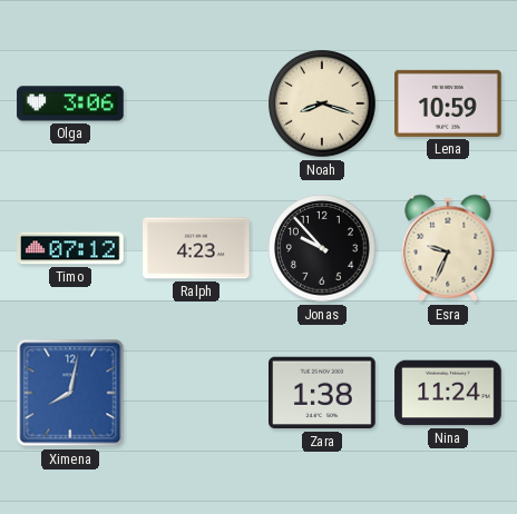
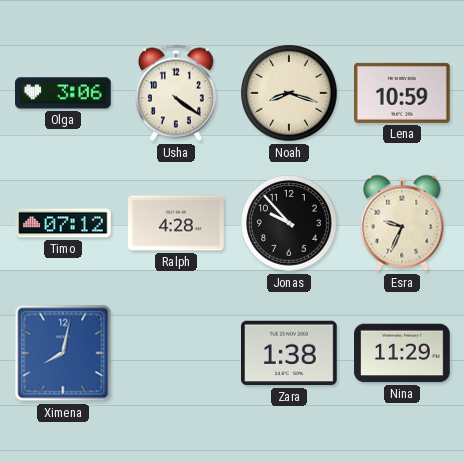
Usha: none -> 4:21 (176, 93)
Ralph: 4:23 -> 4:28 (176, 223)
Nina: 11:24 -> 11:29 (402, 353)
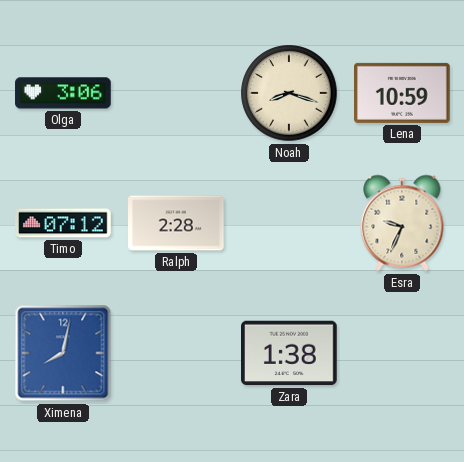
Usha: 4:21 -> none (176, 93)
Ralph: 4:28 -> 2:28 (176, 223)
Jonas: 9:53 -> none (289, 223)
Nina: 11:29 -> none (402, 353)
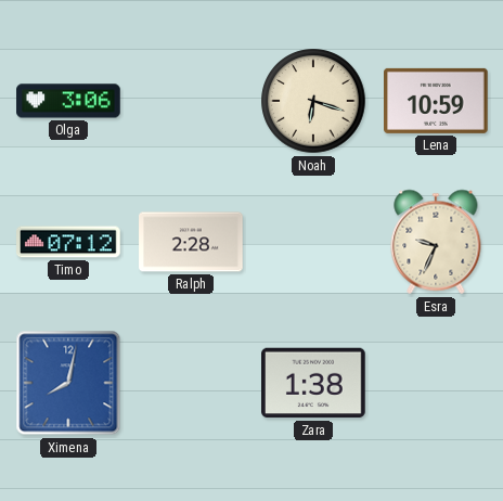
Noah: 8:18 -> 6:18 (313, 101)
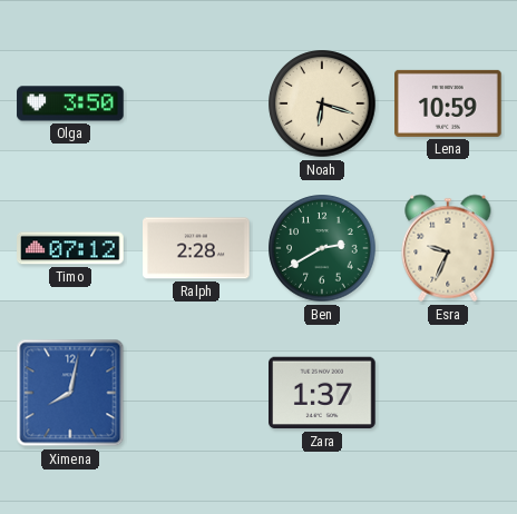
Olga: 3:06 -> 3:50 (70, 103)
Ben: none -> 2:40 (322, 248)
Zara: 1:38 -> 1:37 (323, 393)
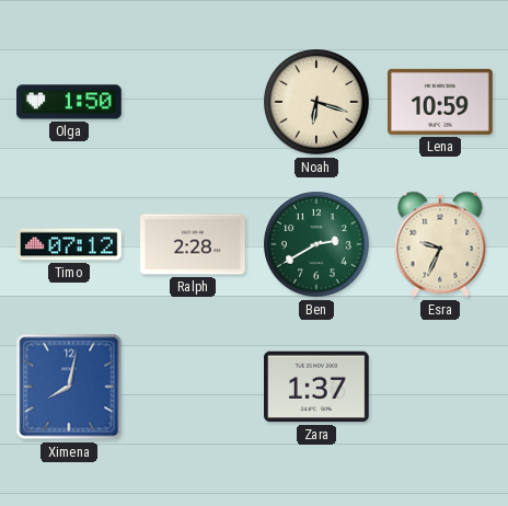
Olga: 3:50 -> 1:50 (69, 102)
